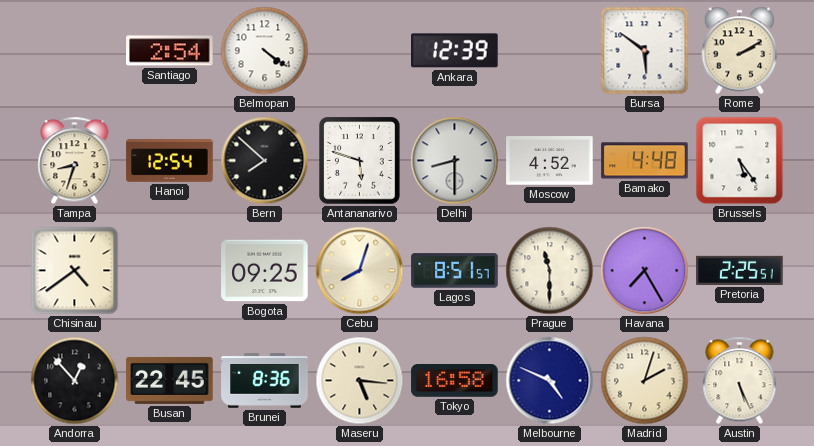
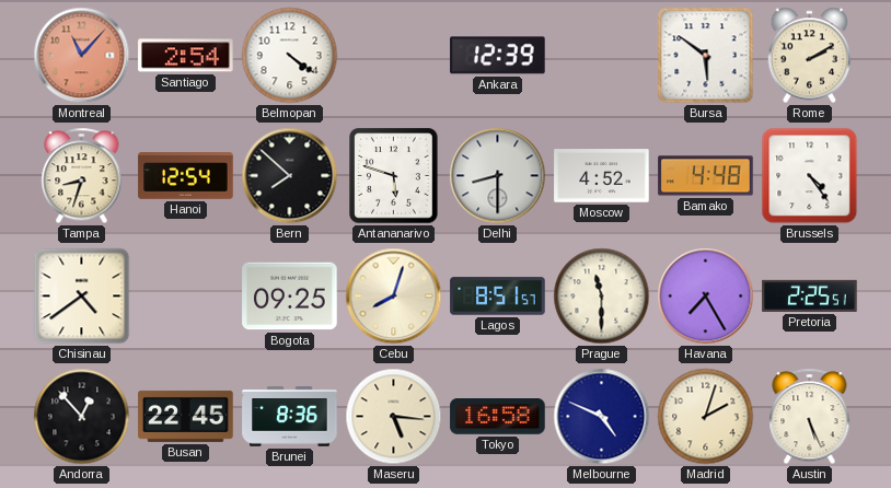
Montreal: none -> 11:07 (82, 56)
Brussels: 5:24 -> 4:24 (810, 176)
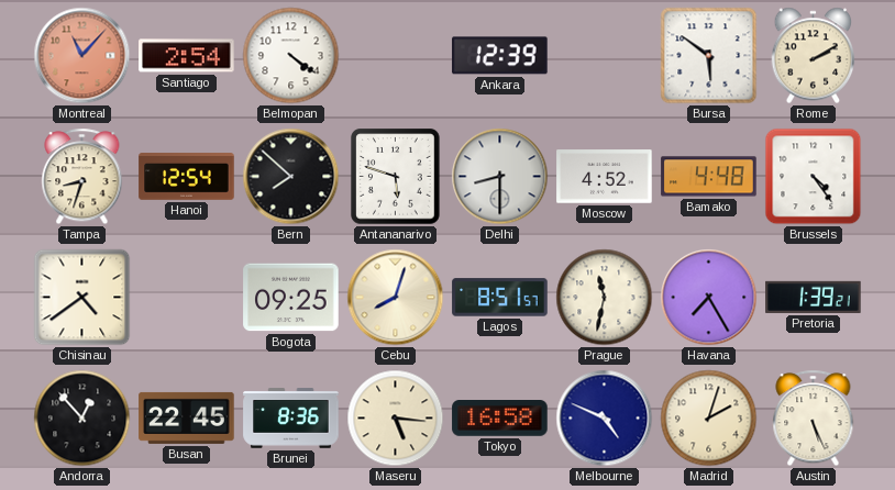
Prague: 11:30 -> 11:32 (605, 298)
Pretoria: 2:25 -> 1:39 (814, 297)
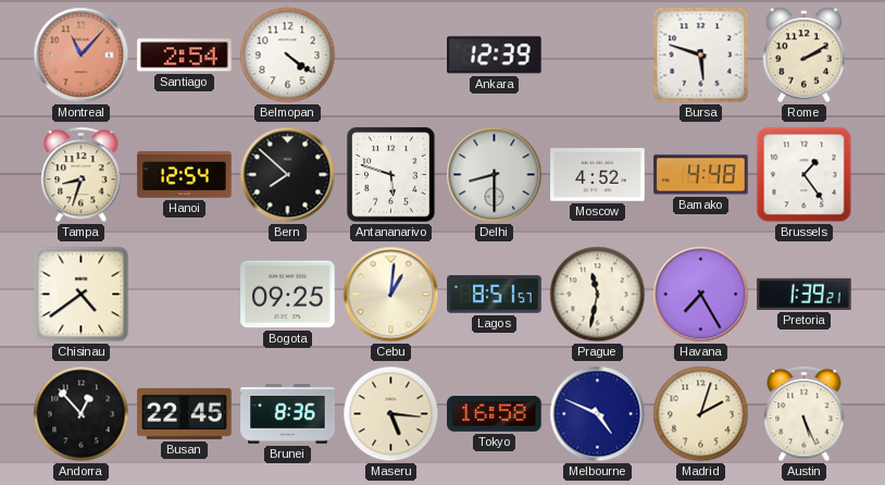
Bursa: 5:51 -> 5:48 (701, 55)
Brussels: 4:24 -> 1:24 (805, 175)
Cebu: 8:03 -> 1:01 (391, 295)
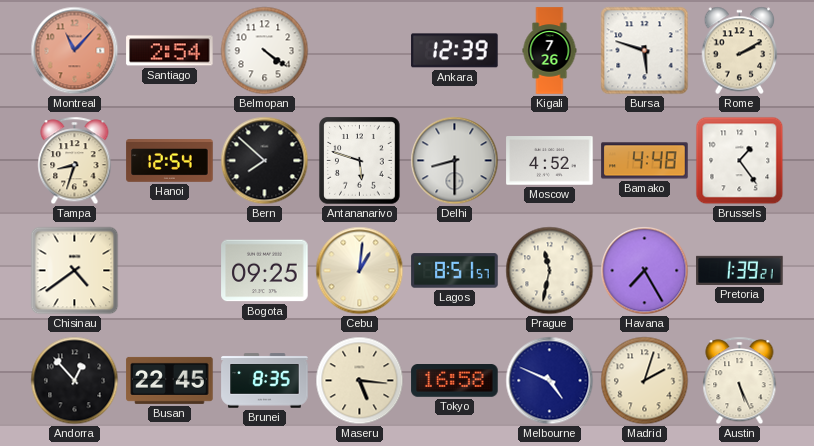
Kigali: none -> 7:26 (550, 51)
Brunei: 8:36 -> 8:35 (265, 381)
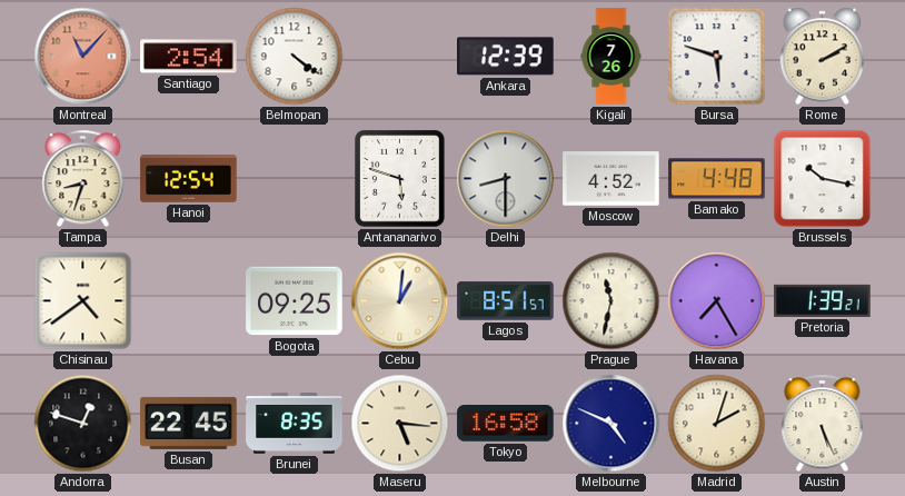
Bern: 7:52 -> none (265, 161)
Brussels: 1:24 -> 10:17 (823, 179)
Andorra: 12:53 -> 12:48 (83, 424)
